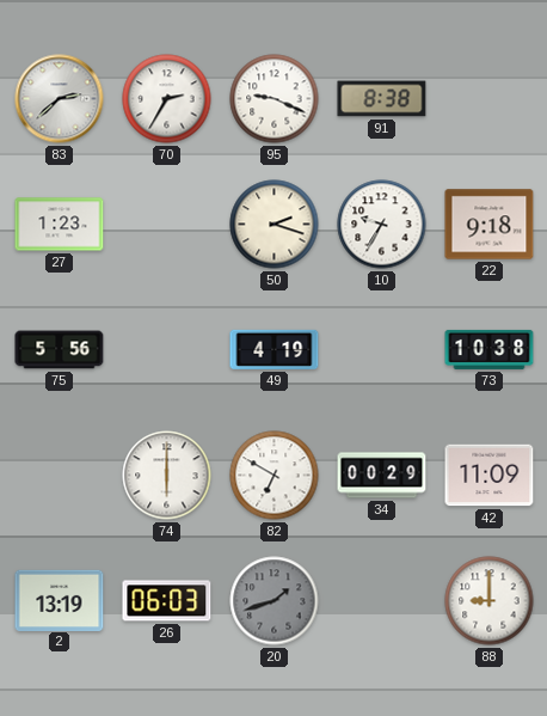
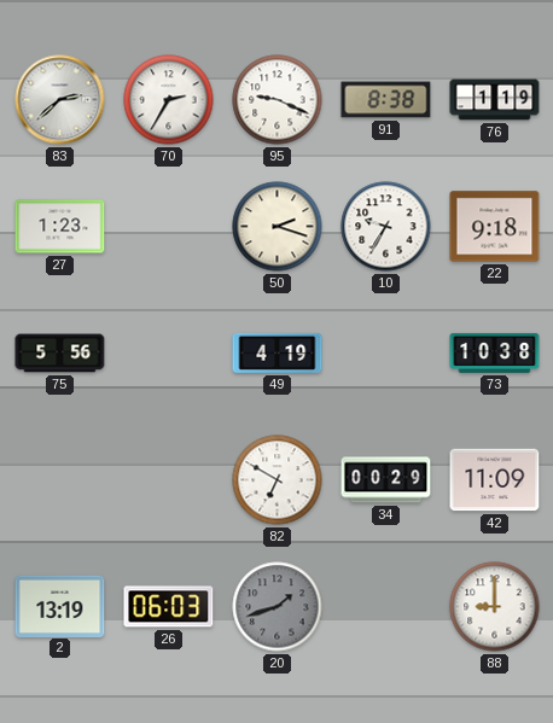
76: none -> 1:19 (495, 100)
74: 6:00 -> none (167, 476)
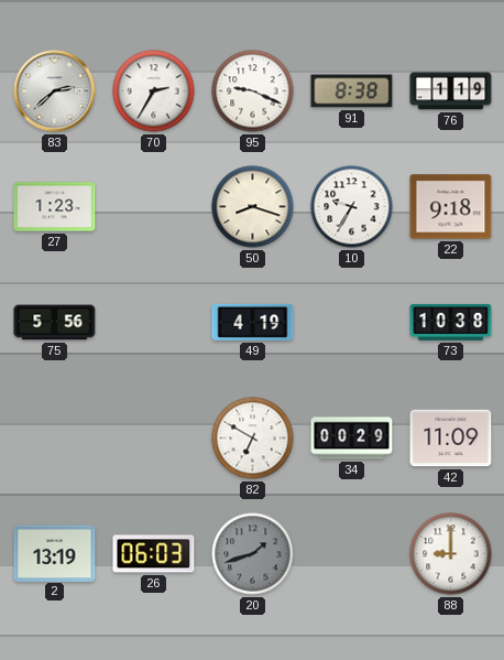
50: 2:18 -> 8:18 (253, 207)
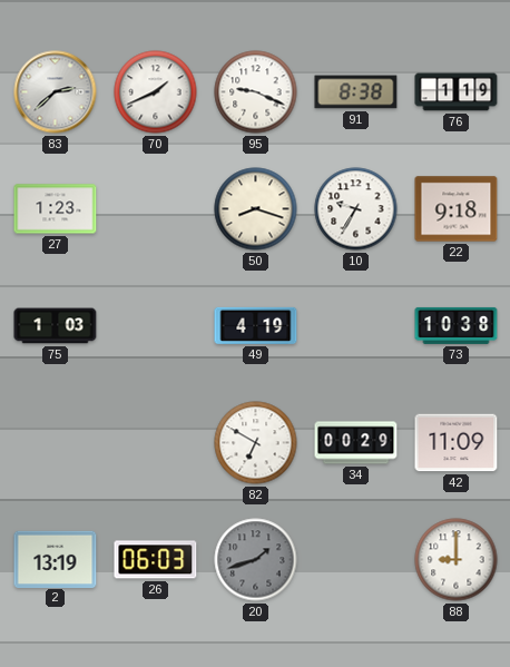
70: 2:35 -> 1:41 (156, 92)
75: 5:56 -> 1:03 (56, 326)
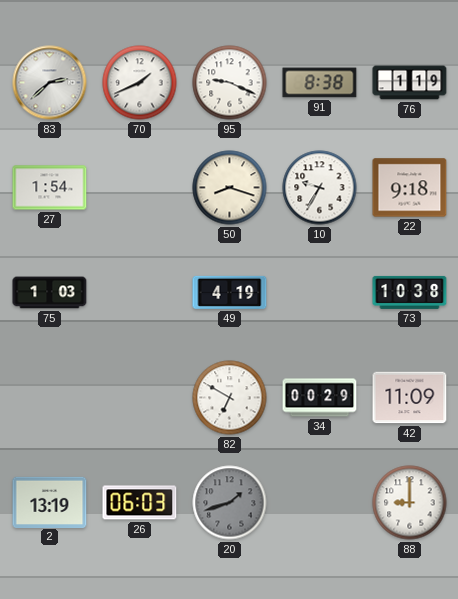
27: 1:23 -> 1:54 (50, 188)
